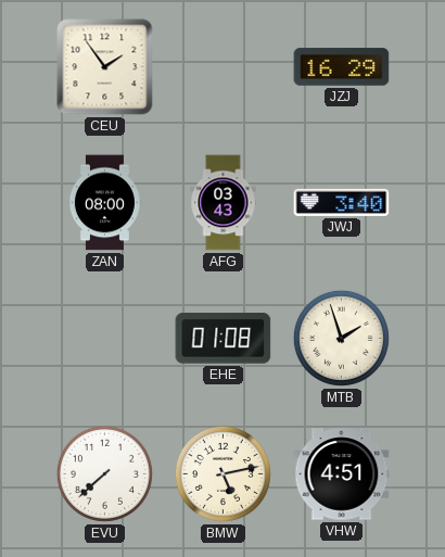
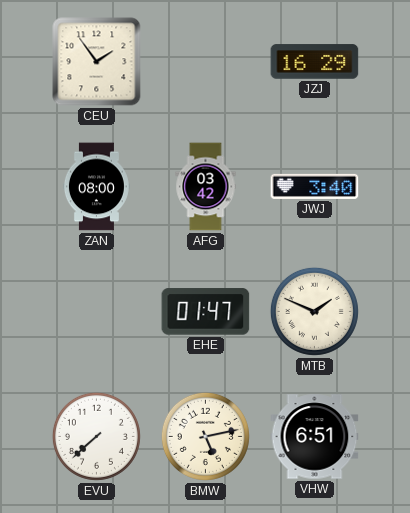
AFG: 03:43 -> 03:42 (206, 187)
EHE: 01:08 -> 01:47 (206, 312)
MTB: 1:57 -> 1:49 (314, 311)
VHW: 4:51 -> 6:51 (315, 437)
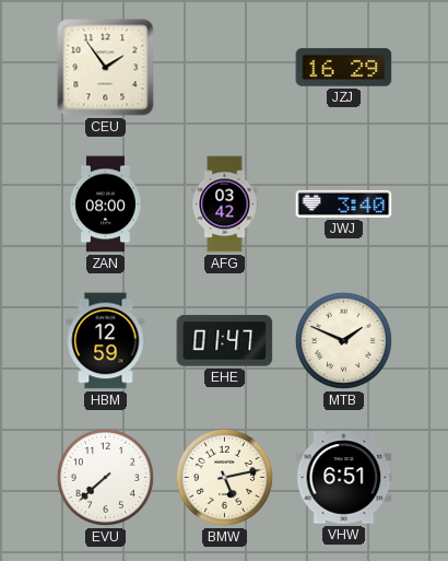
HBM: none -> 12:59 (106, 341)
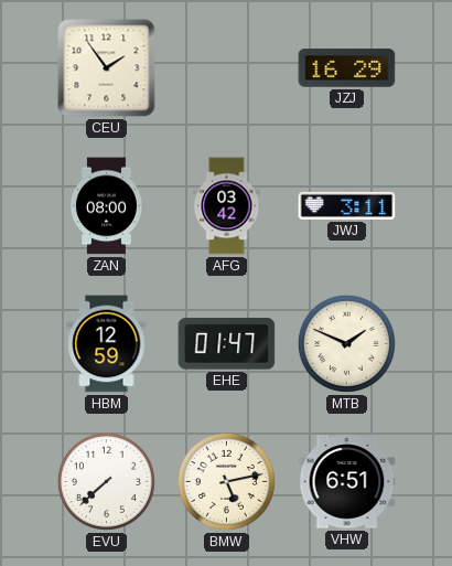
JWJ: 3:40 -> 3:11 (347, 205)
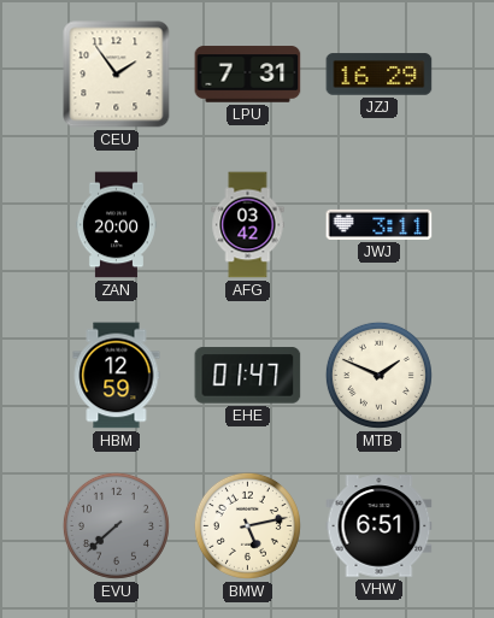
LPU: none -> 7:31 (248, 75)
ZAN: 08:00 -> 20:00 (116, 225)
EVU dial: white -> grey (116, 525)
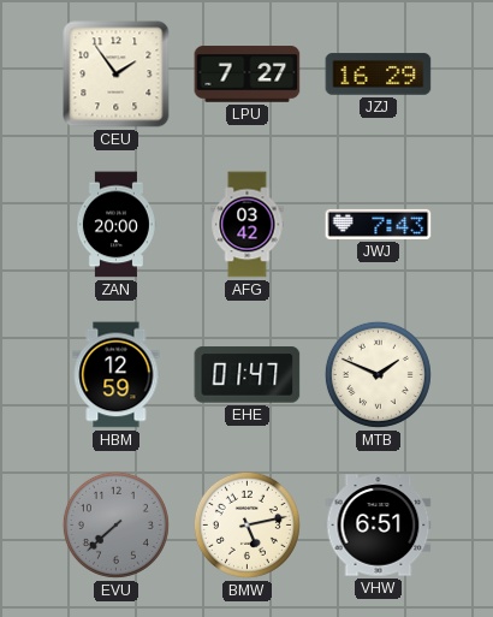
LPU: 7:31 -> 7:27 (248, 75)
JWJ: 3:11 -> 7:43 (379, 224)
